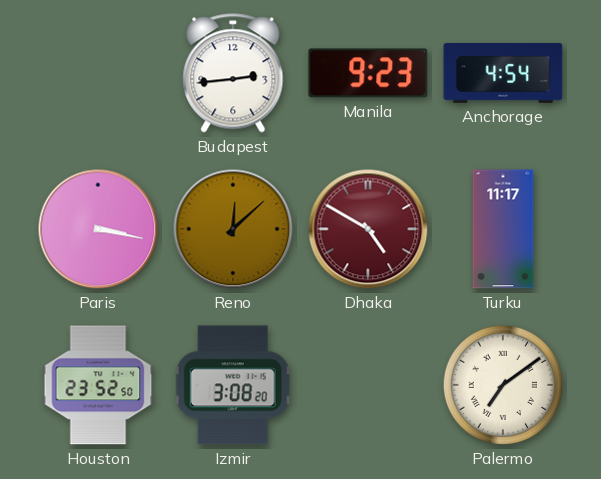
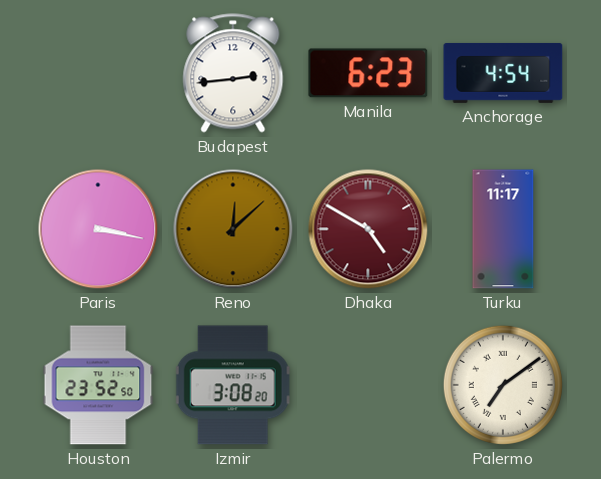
Manila: 9:23 -> 6:23 (368, 73)
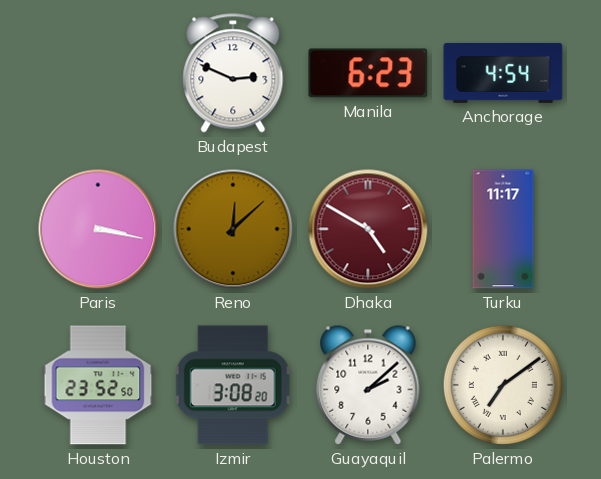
Budapest: 2:44 -> 2:49 (233, 73)
Guayaquil: none -> 2:08 (368, 385)
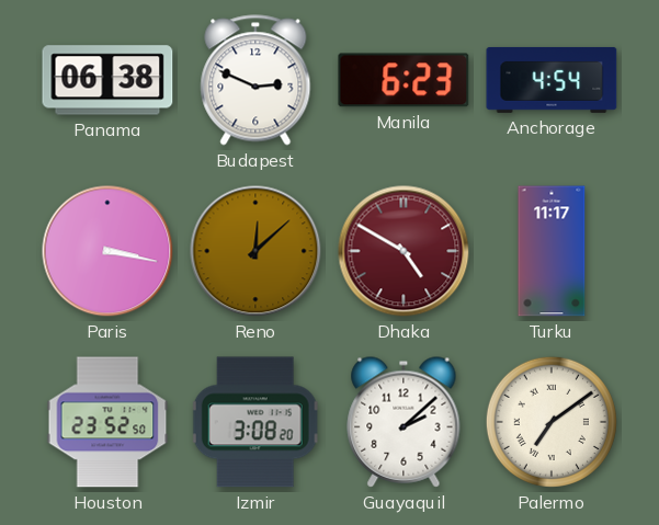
Panama: none -> 06:38 (107, 80)
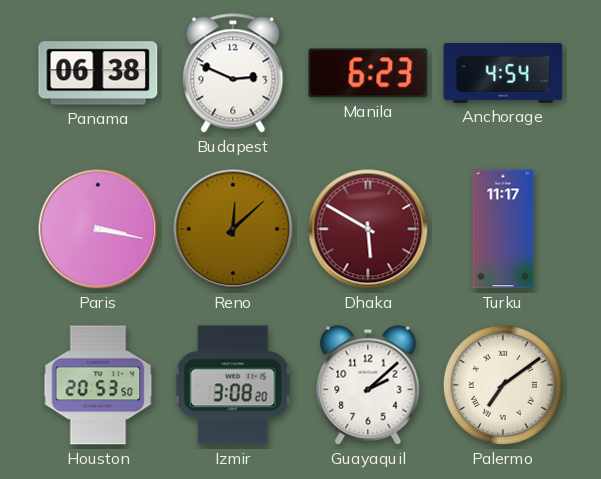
Dhaka: 4:50 -> 5:50 (368, 229)
Houston: 23:52 -> 20:53 (98, 385)
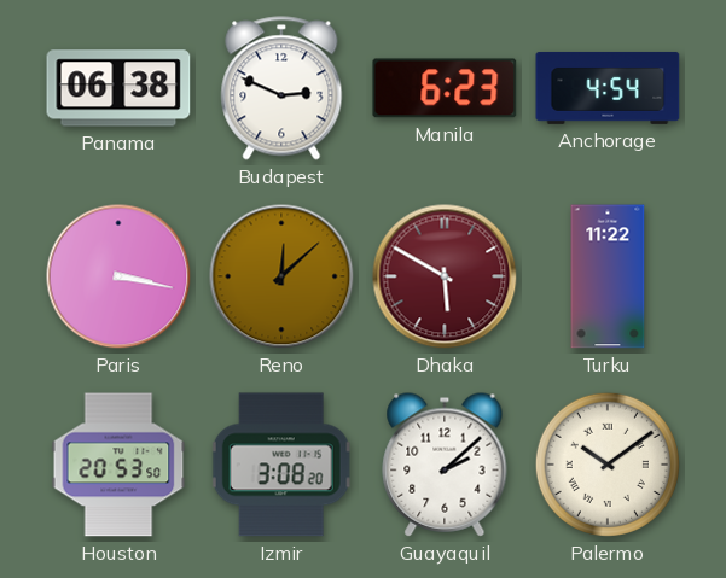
Turku: 11:17 -> 11:22 (608, 276)
Palermo: 7:09 -> 10:09 (608, 465)
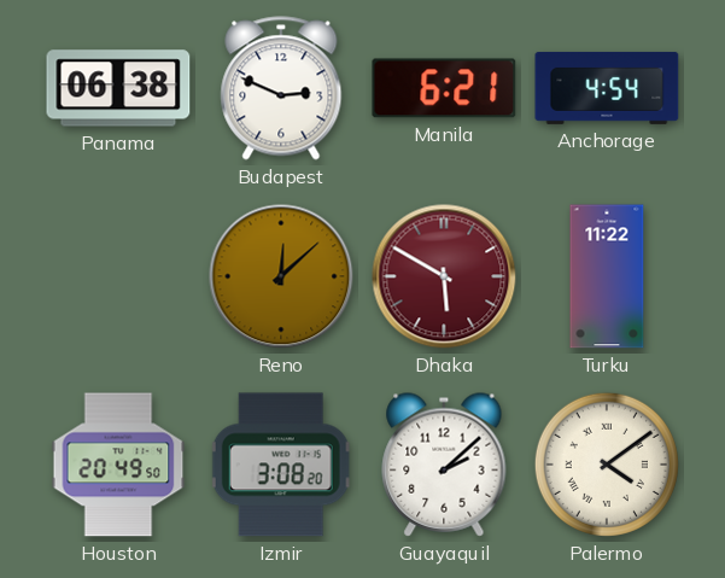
Manila: 6:23 -> 6:21 (444, 88)
Paris: 3:17 -> none (118, 276)
Houston: 20:53 -> 20:49 (118, 465)
Palermo: 10:09 -> 4:09 (607, 465)
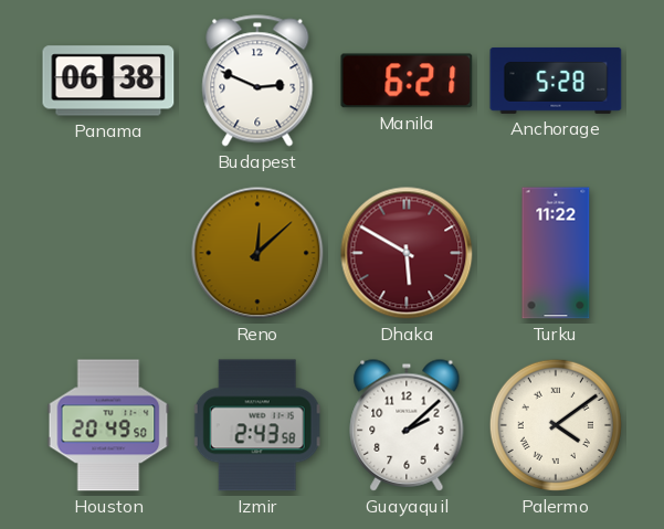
Anchorage: 4:54 -> 5:28 (556, 81)
Izmir: 3:08 -> 2:43 (257, 425)
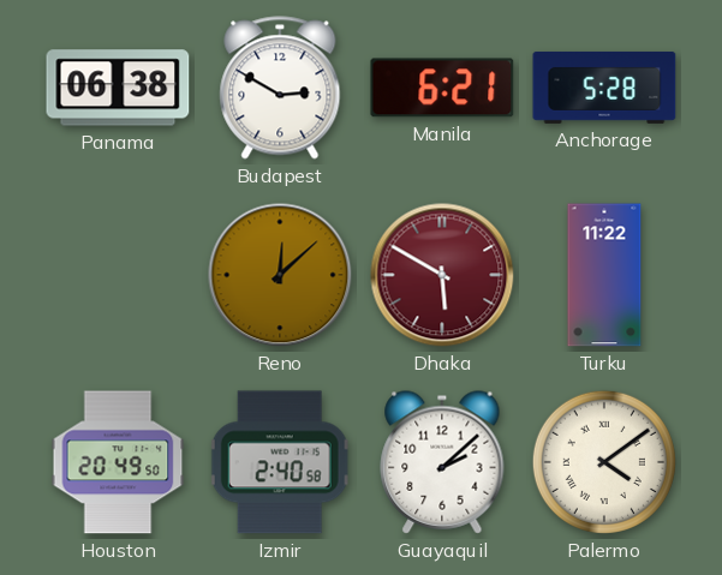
Budapest: 2:49 -> 2:50 (280, 88)
Izmir: 2:43 -> 2:40 (280, 462)
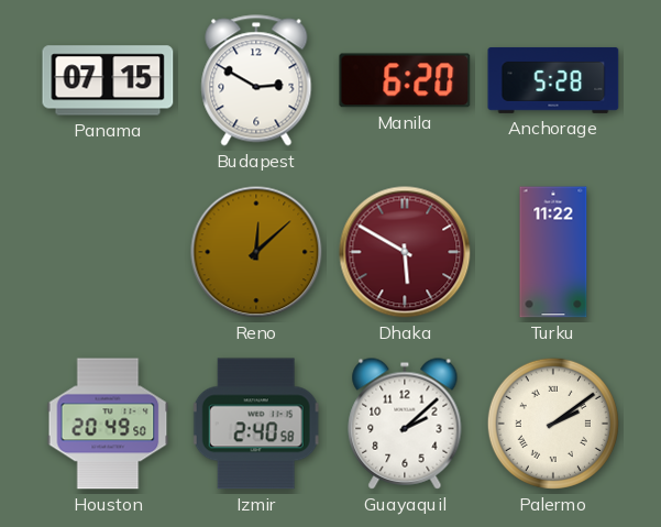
Panama: 06:38 -> 07:15 (108, 80)
Manila: 6:21 -> 6:20 (405, 80)
Palermo: 4:09 -> 2:09 (553, 424)
